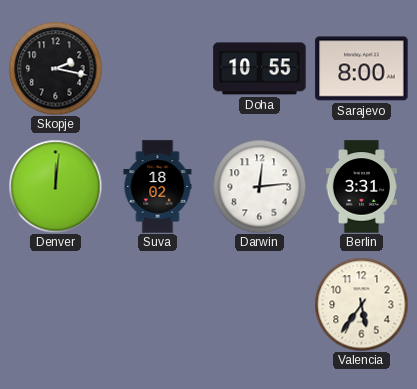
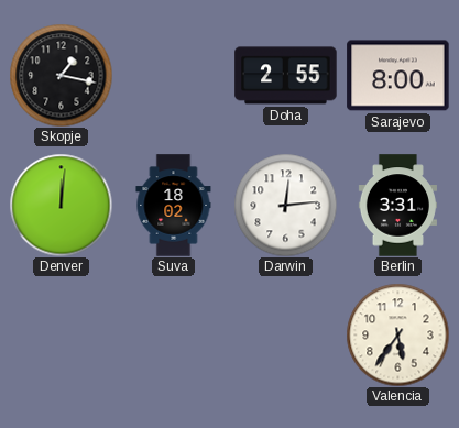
Skopje: 2:17 -> 1:17 (61, 75)
Doha: 10:55 -> 2:55 (286, 76)
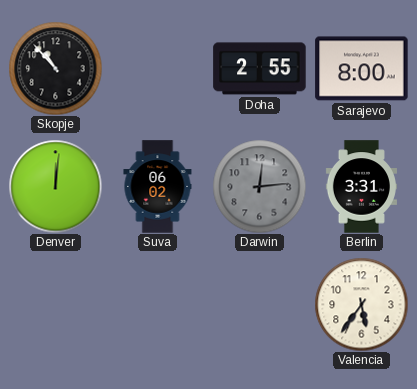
Skopje: 1:17 -> 10:53 (55, 68)
Suva: 18:02 -> 06:02 (158, 187)
Darwin dial: white -> grey (259, 186)
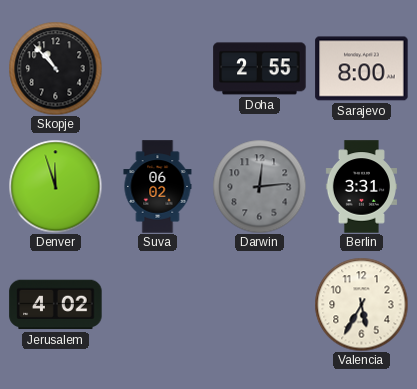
Denver: 12:01 -> 11:57 (55, 186)
Jerusalem: none -> 4:02 (56, 305)
Valencia: 5:36 -> 5:35 (361, 304)
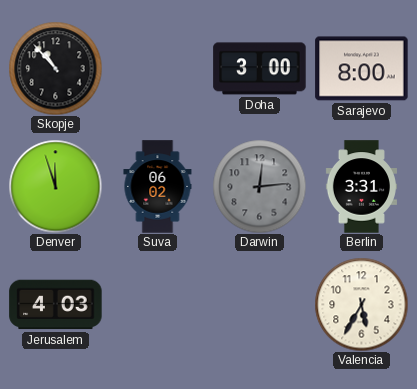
Doha: 2:55 -> 3:00 (260, 69)
Jerusalem: 4:02 -> 4:03 (56, 305)
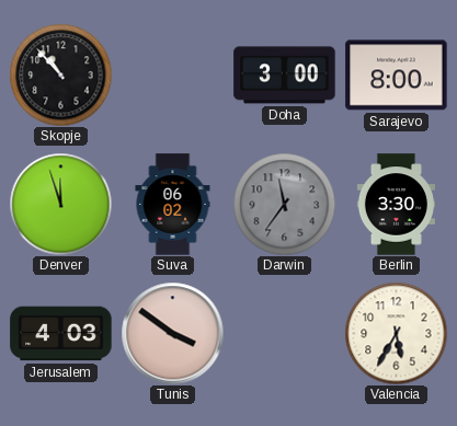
Darwin: 12:14 -> 11:36 (284, 204)
Berlin: 3:31 -> 3:30 (396, 205)
Tunis: none -> 3:51 (172, 333)
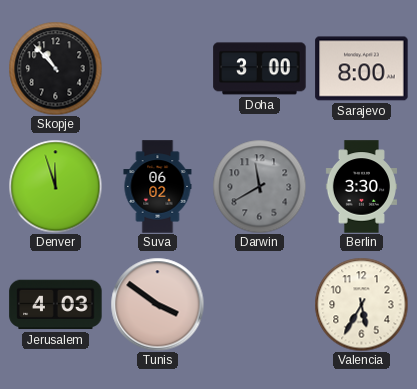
Darwin: 11:36 -> 11:40 (259, 186)
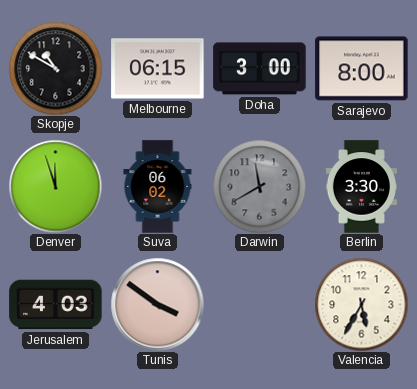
Skopje: 10:53 -> 10:50 (55, 68)
Melbourne: none -> 06:15 (158, 69)
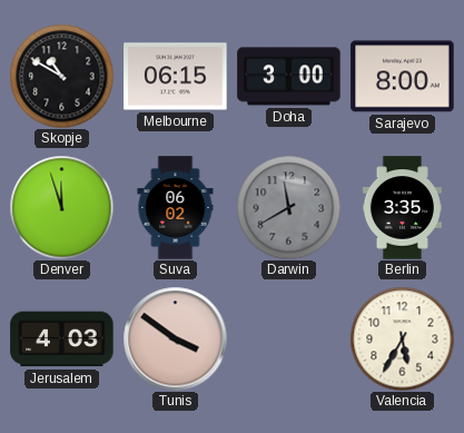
Berlin: 3:30 -> 3:35 (402, 208)
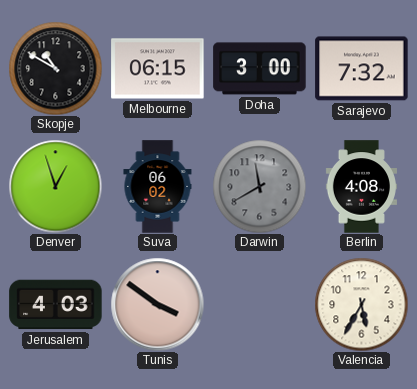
Sarajevo: 8:00 -> 7:32 (362, 69)
Denver: 11:57 -> 12:57 (55, 186)
Berlin: 3:35 -> 4:08 (361, 187)
